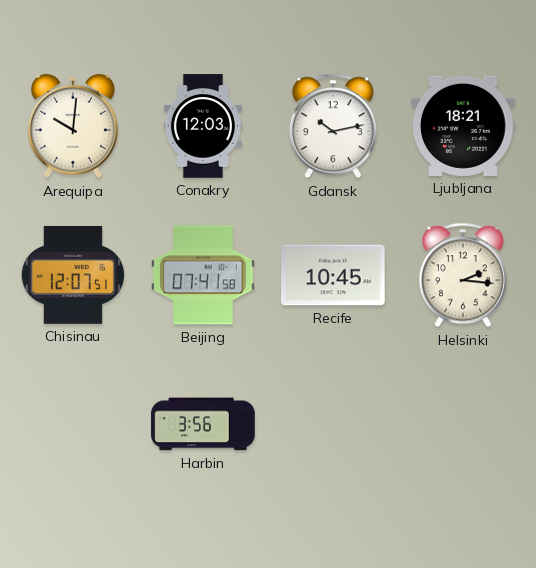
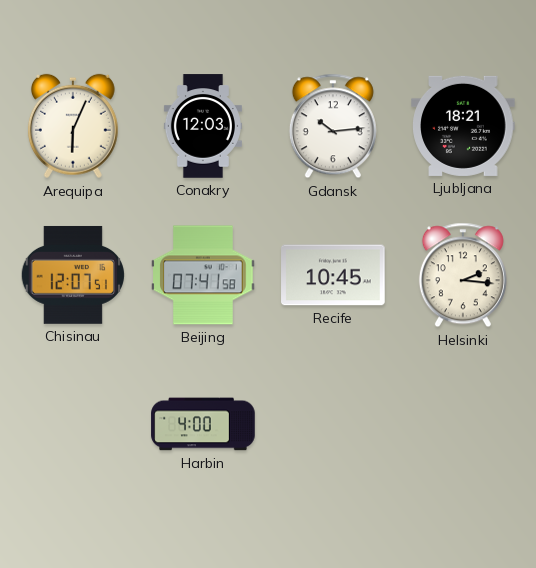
Arequipa: 10:01 -> 6:04 (73, 126)
Gdansk: 10:13 -> 10:14 (333, 126)
Harbin: 3:56 -> 4:00 (203, 424)
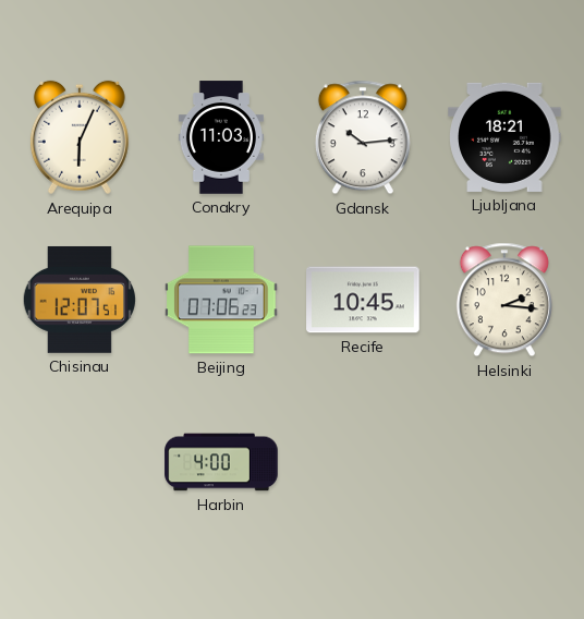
Conakry: 12:03 -> 11:03 (221, 137)
Beijing: 07:41 -> 07:06 (221, 300)
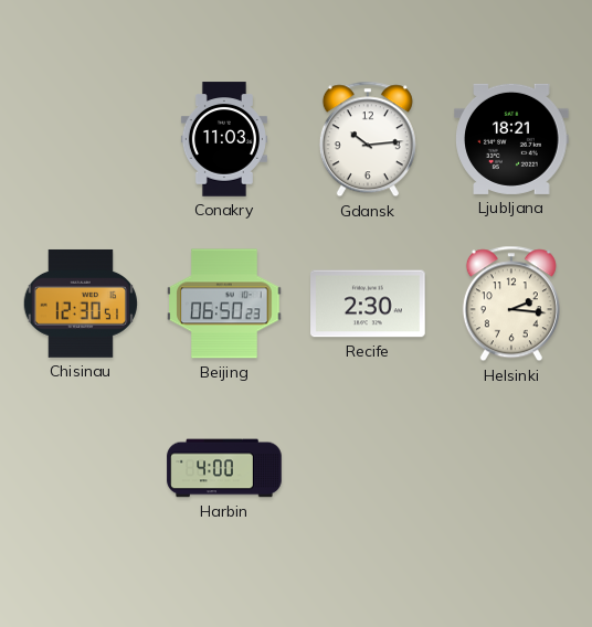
Arequipa: 6:04 -> none (80, 137)
Chisinau: 12:07 -> 12:30 (80, 304)
Beijing: 07:06 -> 06:50 (224, 304)
Recife: 10:45 -> 2:30 (368, 304)
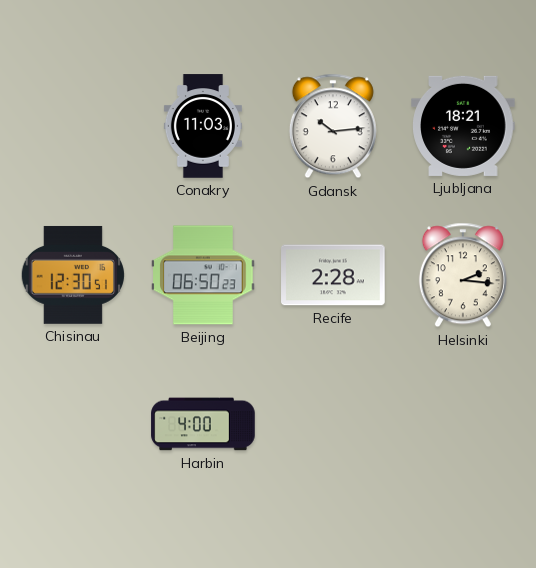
Recife: 2:30 -> 2:28 (333, 275)
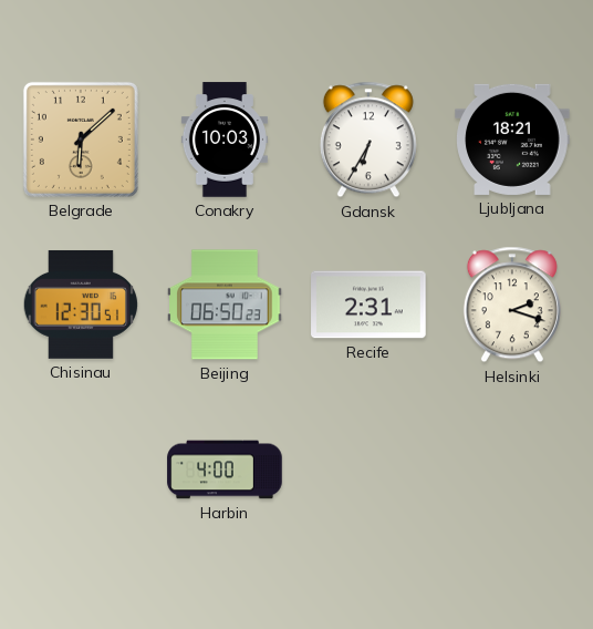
Belgrade: none -> 6:08 (81, 140)
Conakry: 11:03 -> 10:03 (225, 140)
Gdansk: 10:14 -> 6:35 (368, 140)
Recife: 2:28 -> 2:31 (368, 305)
Helsinki: 2:16 -> 2:18 (512, 305)
